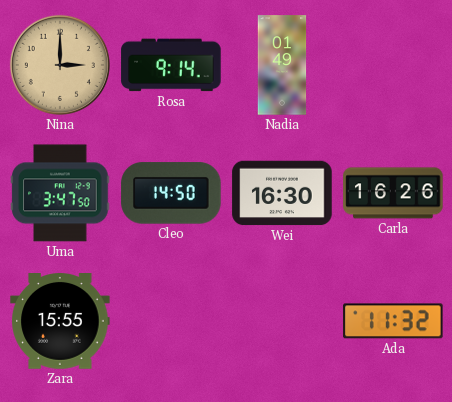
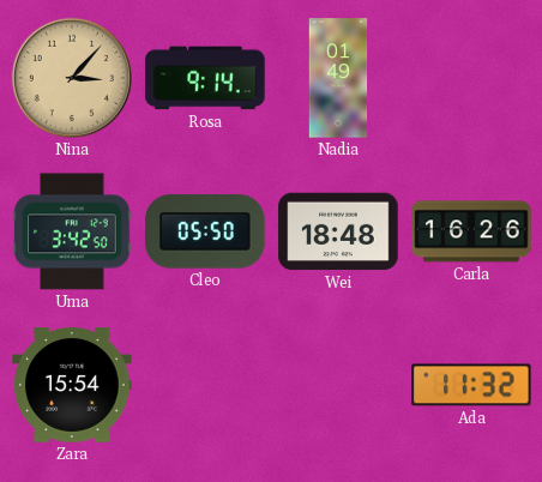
Nina: 3:00 -> 3:07 (72, 78)
Uma: 3:47 -> 3:42 (72, 231)
Cleo: 14:50 -> 05:50 (205, 231)
Wei: 16:30 -> 18:48 (338, 231)
Zara: 15:55 -> 15:54 (72, 386)
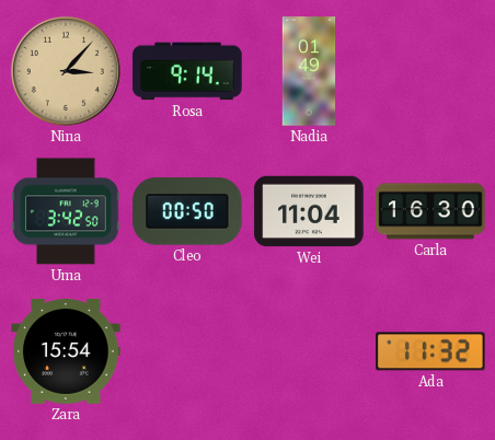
Cleo: 05:50 -> 00:50 (187, 211)
Wei: 18:48 -> 11:04 (309, 211)
Carla: 16:26 -> 16:30 (430, 211)
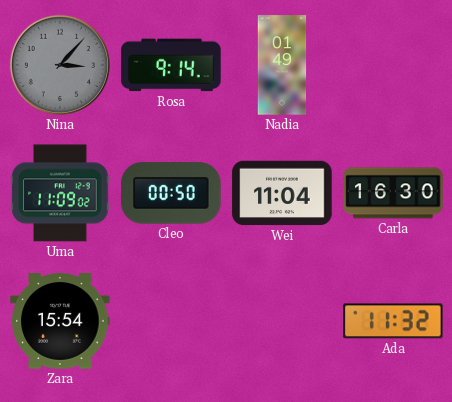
Nina dial: champagne -> grey (60, 65)
Uma: 3:42 -> 11:09 (60, 193)
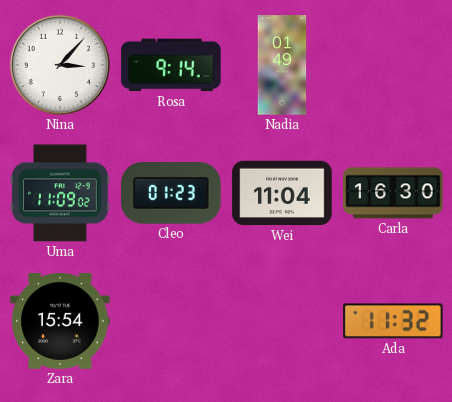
Nina dial: grey -> white (60, 65)
Cleo: 00:50 -> 01:23 (171, 193)
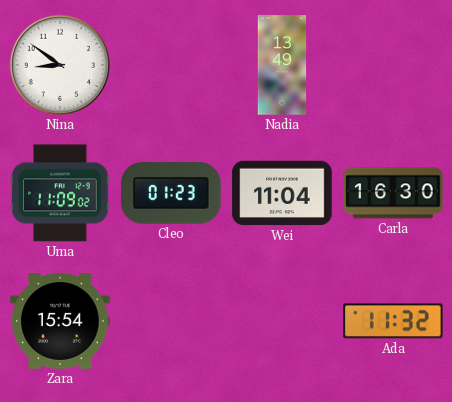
Nina: 3:07 -> 8:51 (60, 65)
Rosa: 9:14 -> none (171, 65)
Nadia: 01:49 -> 13:49 (282, 65)
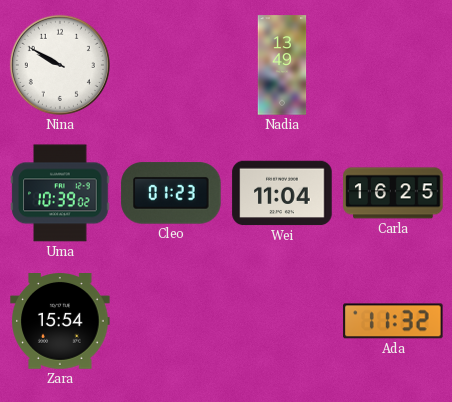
Nina: 8:51 -> 9:50 (60, 65)
Uma: 11:09 -> 10:39 (60, 193)
Carla: 16:30 -> 16:25 (393, 193)
